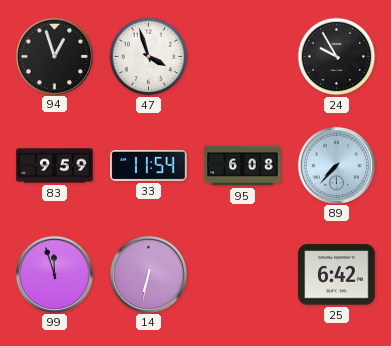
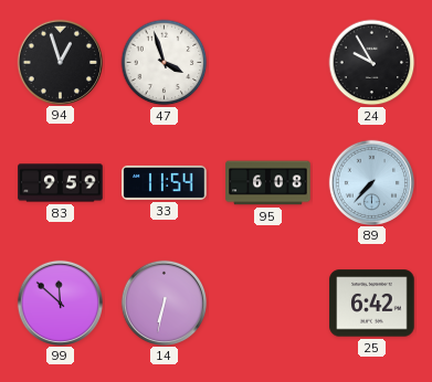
99: 11:57 -> 11:52 (60, 303)
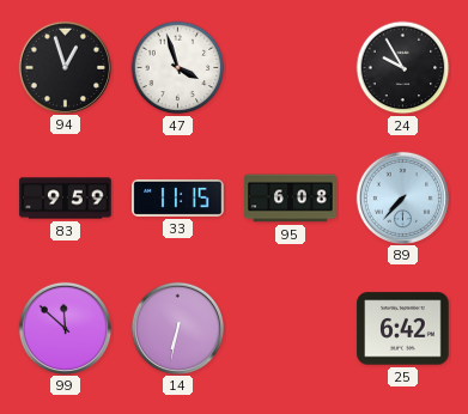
33: 11:54 -> 11:15 (178, 197)
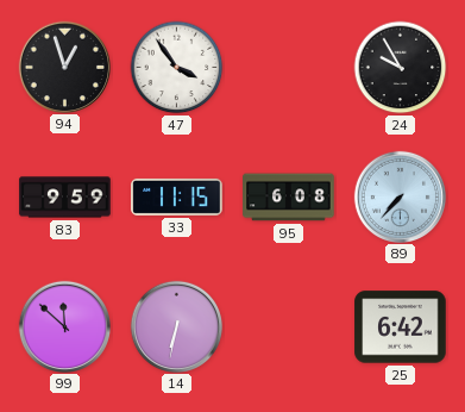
47: 3:57 -> 3:54 (177, 68)
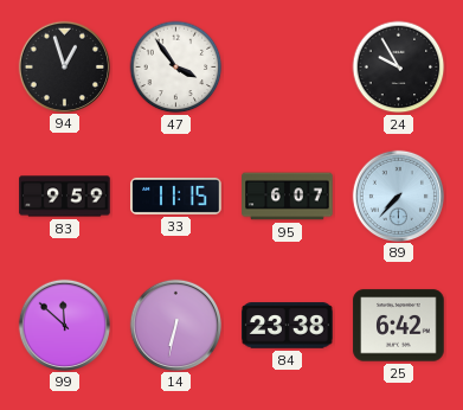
95: 6:08 -> 6:07 (288, 197)
84: none -> 23:38 (288, 326)
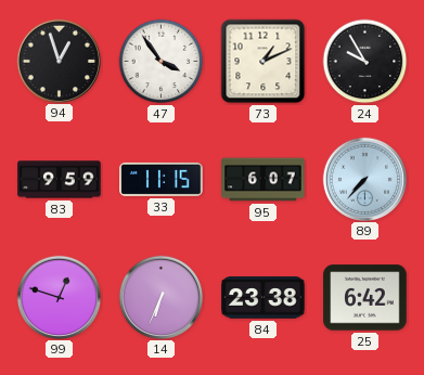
73: none -> 1:11 (264, 62)
99: 11:52 -> 12:48 (59, 297)
14: 6:32 -> 6:34 (160, 297)
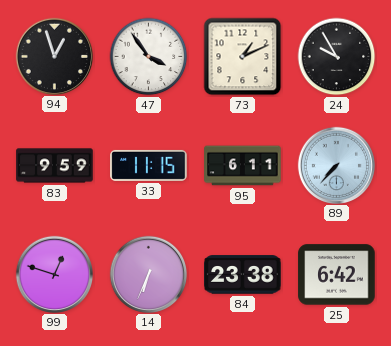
95: 6:07 -> 6:11 (243, 166)
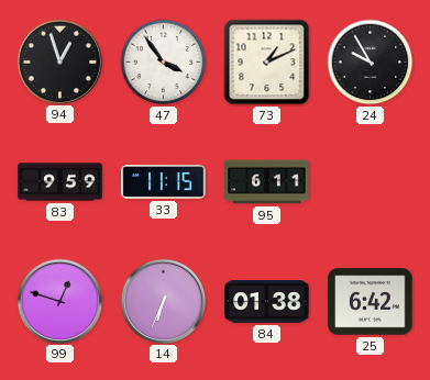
89: 7:37 -> none (336, 165)
84: 23:38 -> 01:38 (267, 302)
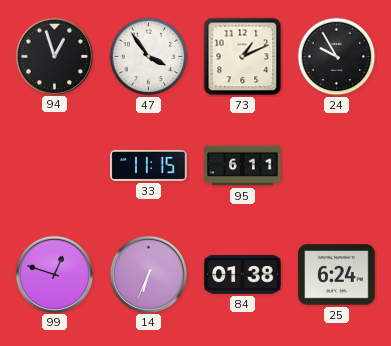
83: 9:59 -> none (60, 182)
25: 6:42 -> 6:24 (337, 275)
